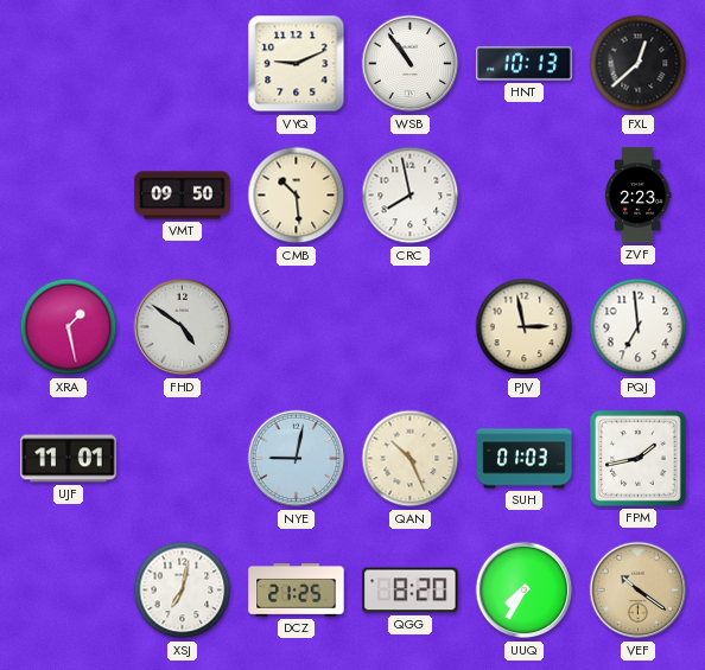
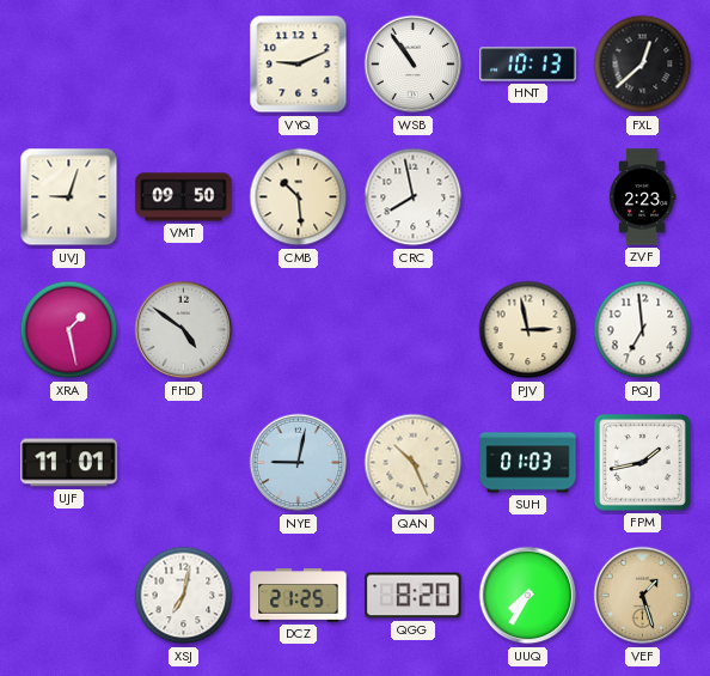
UVJ: none -> 9:03 (69, 197)
VEF: 10:21 -> 1:27 (643, 596)
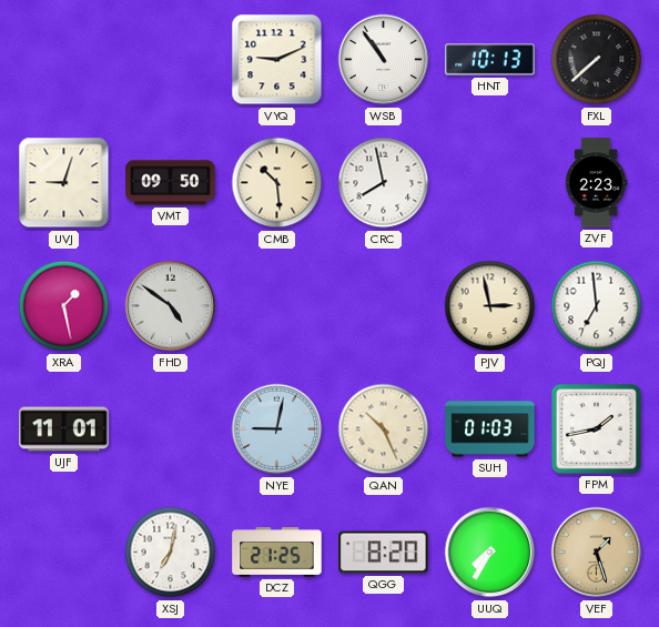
FXL: 12:38 -> 7:38 (597, 60)
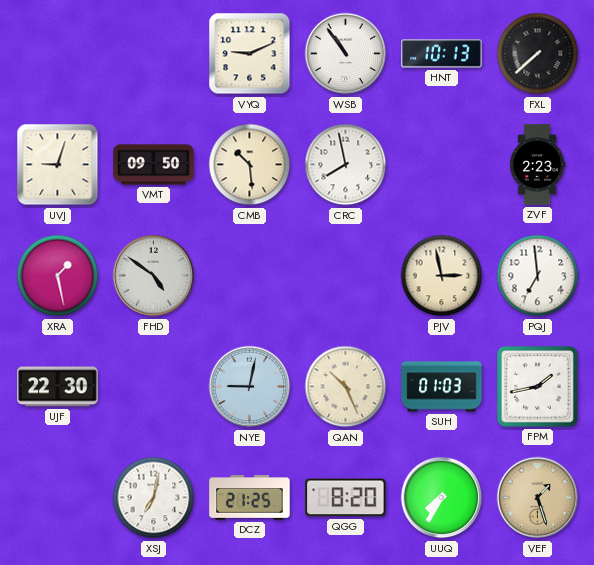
UJF: 11:01 -> 22:30 (58, 387)
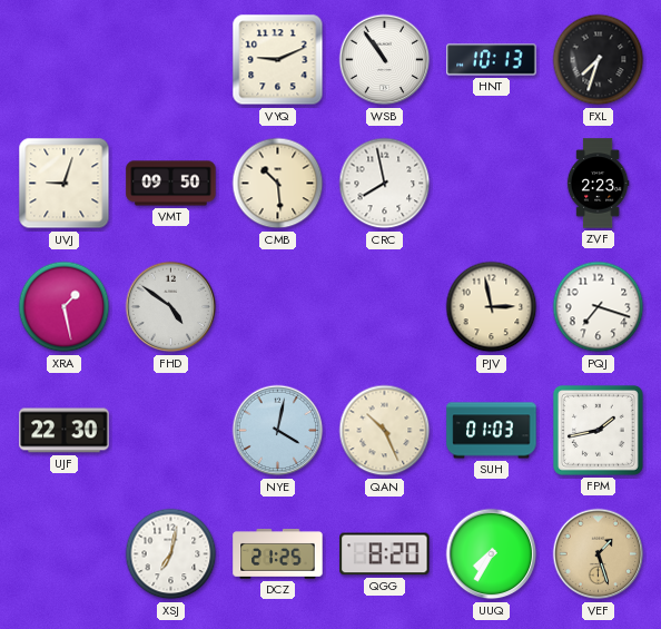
FXL: 7:38 -> 7:33 (599, 60)
PQJ: 6:59 -> 7:18 (599, 307)
NYE: 9:02 -> 4:02 (278, 431)
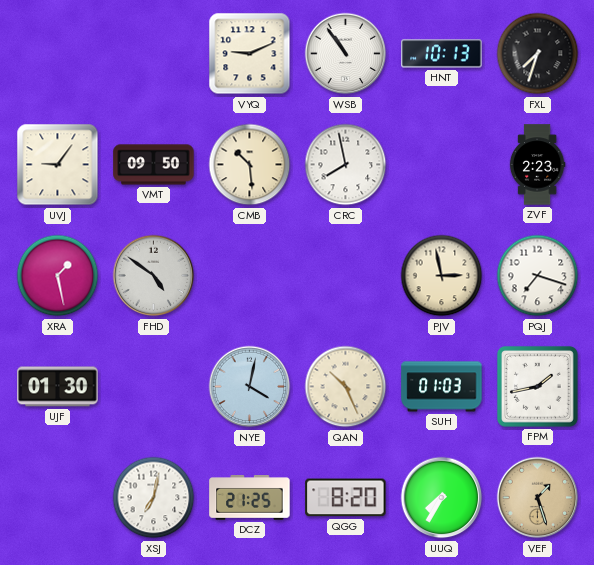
UVJ: 9:03 -> 9:06 (58, 165)
UJF: 22:30 -> 01:30 (58, 387)
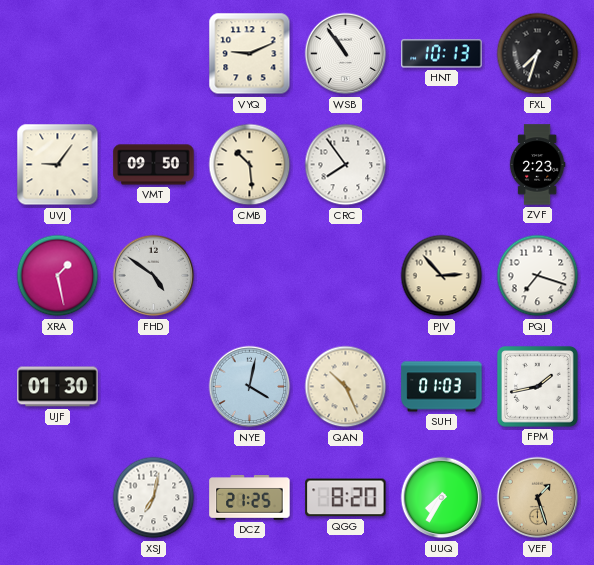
CRC: 7:58 -> 7:54 (346, 165)
PJV: 2:58 -> 2:53 (442, 276)
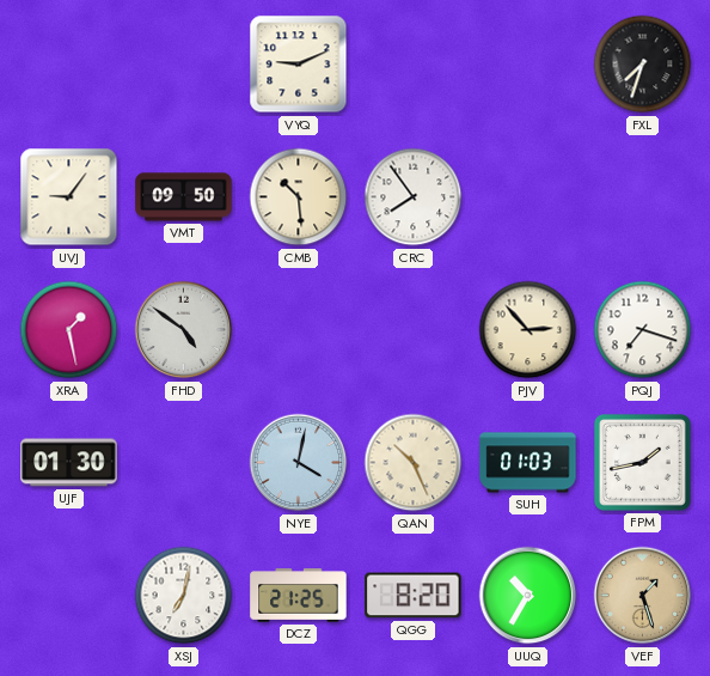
WSB: 10:54 -> none (346, 54)
HNT: 10:13 -> none (442, 54)
ZVF: 2:23 -> none (537, 165)
UUQ: 7:35 -> 10:35 (528, 596)
